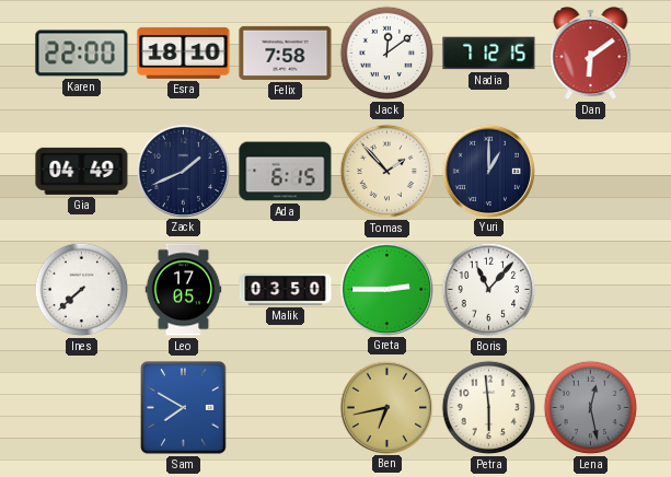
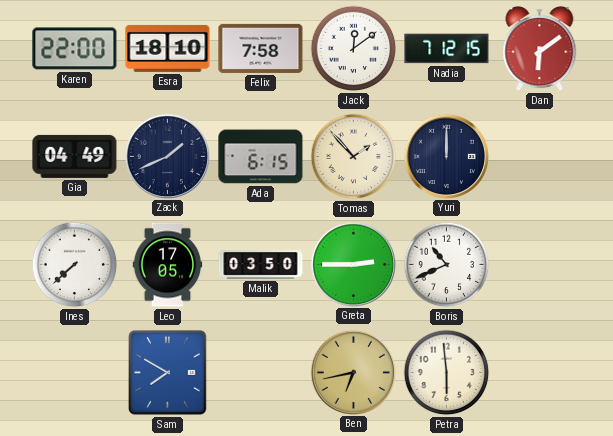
Yuri: 1:00 -> 12:00 (446, 156)
Boris: 11:07 -> 10:41 (447, 265)
Lena: 12:28 -> none (591, 408)
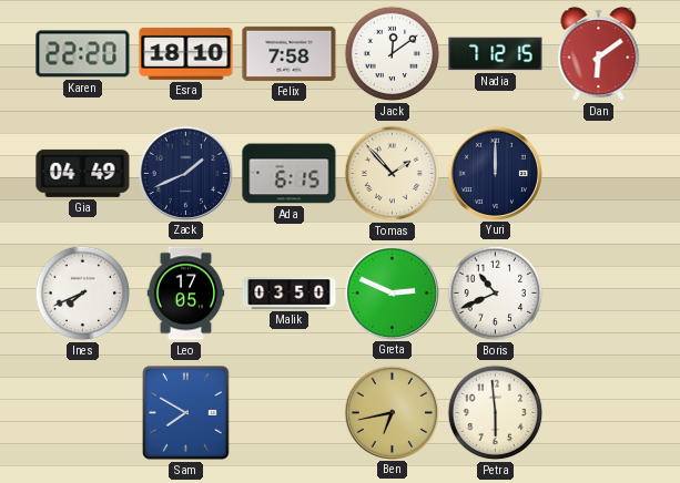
Karen: 22:00 -> 22:20 (83, 54)
Ines: 7:38 -> 7:41 (83, 294)
Greta: 2:45 -> 2:49 (392, 292)
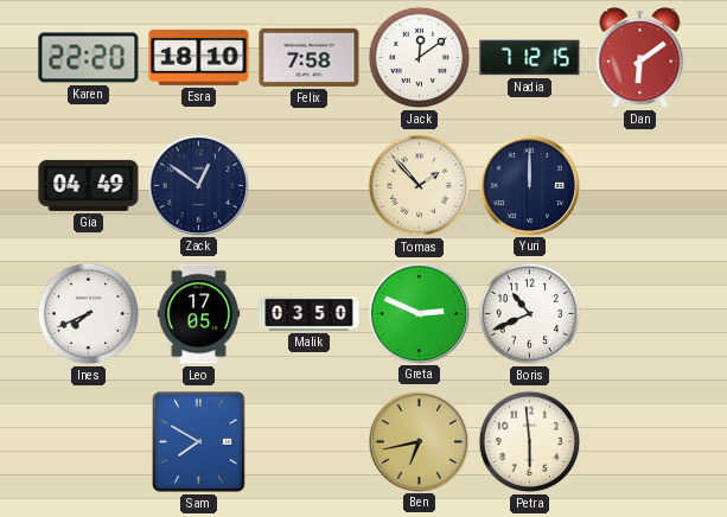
Zack: 1:41 -> 12:51 (198, 185)
Ada: 6:15 -> none (290, 174)
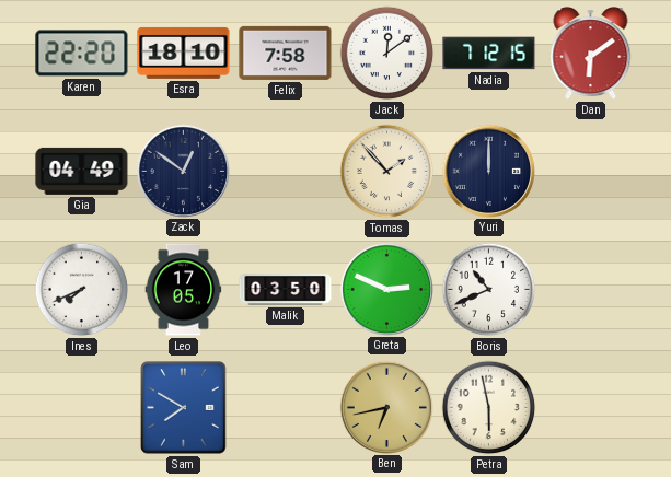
Petra: 5:59 -> 5:58 (489, 408)
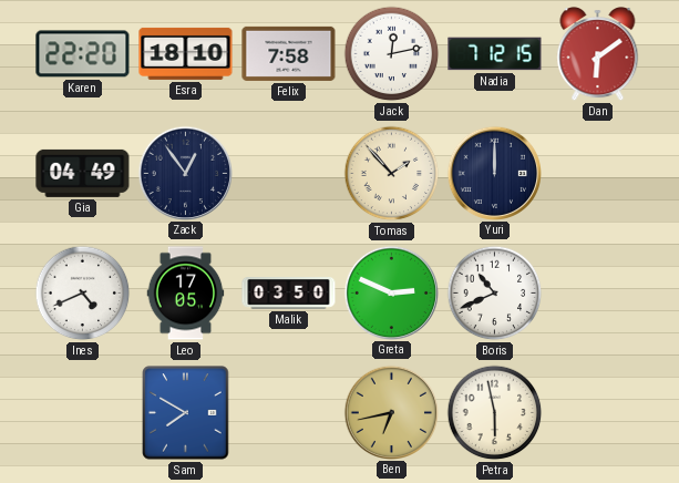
Jack: 12:09 -> 12:13 (392, 54)
Zack: 12:51 -> 12:54 (185, 173)
Ines: 7:41 -> 4:41 (83, 294)
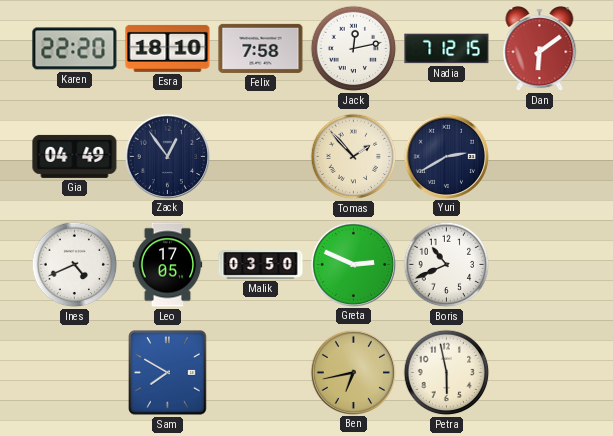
Yuri: 12:00 -> 2:40 (446, 156)
